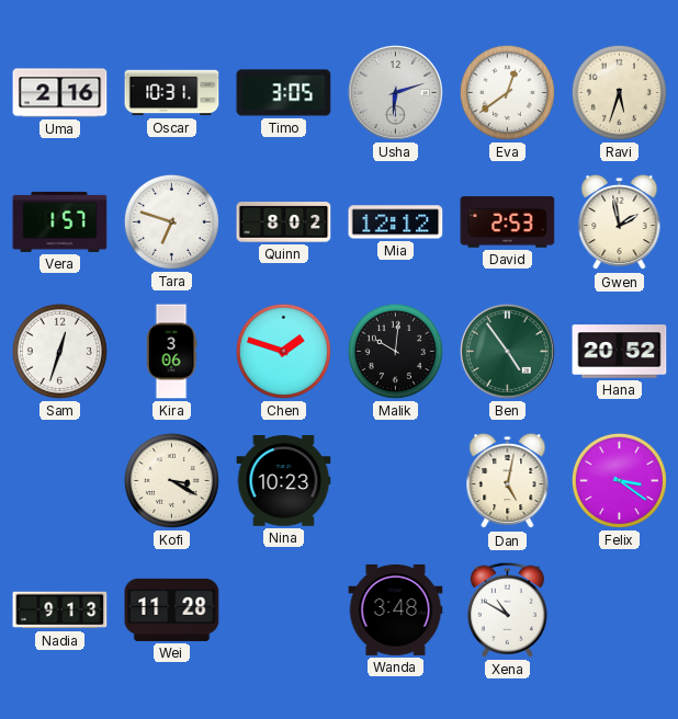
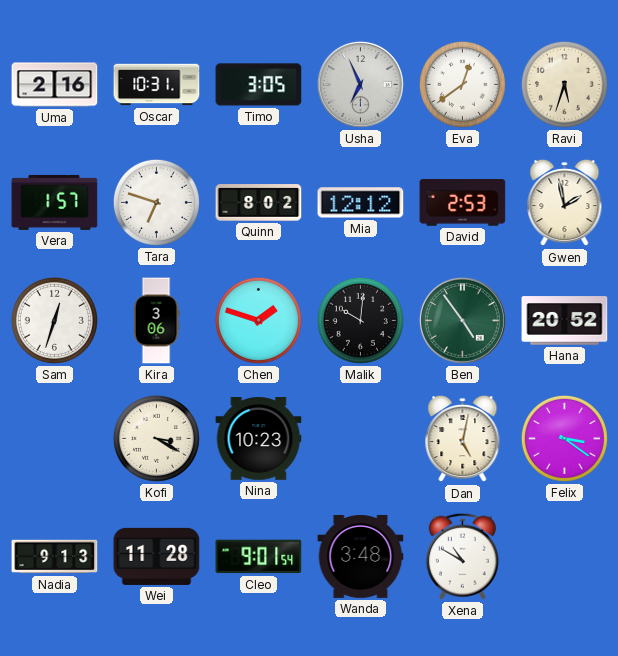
Usha: 6:12 -> 6:56 (360, 84)
Cleo: none -> 9:01 (259, 557)
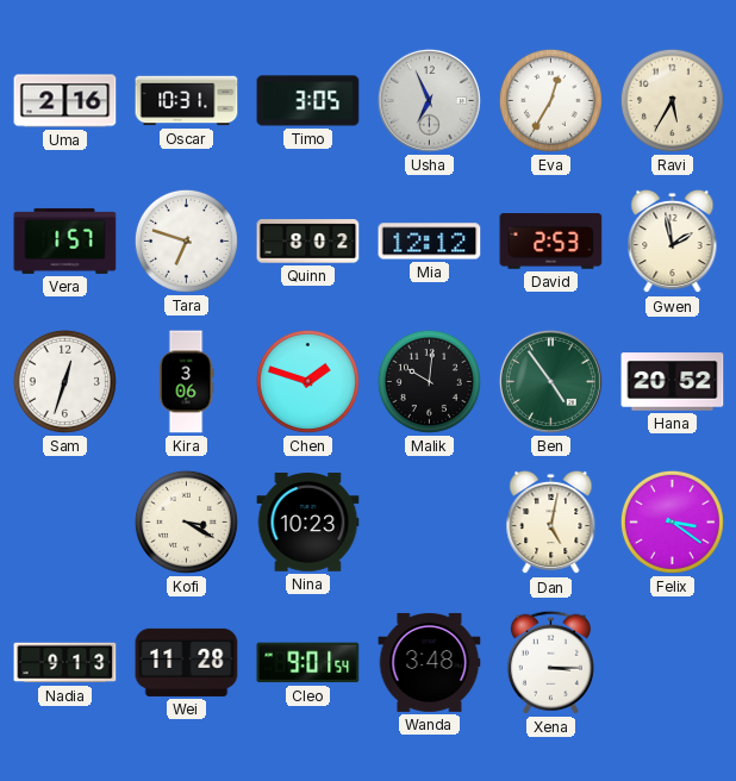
Eva: 12:39 -> 12:35 (550, 100)
Ravi: 5:33 -> 5:35 (672, 100)
Xena: 10:50 -> 3:15 (550, 662)
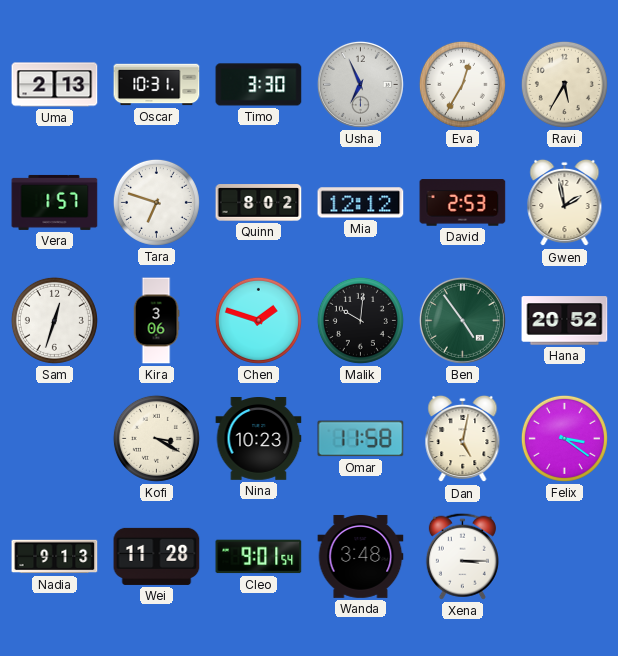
Uma: 2:16 -> 2:13 (55, 85)
Timo: 3:05 -> 3:30 (259, 85)
Omar: none -> 11:58 (361, 439)
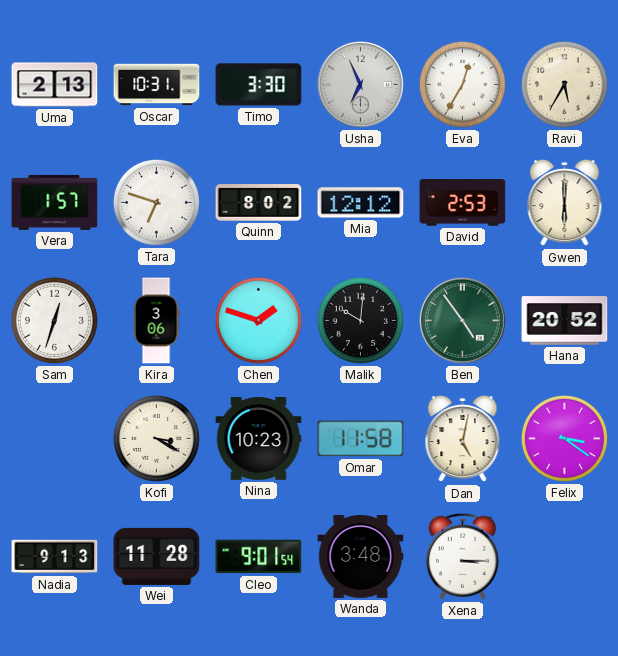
Gwen: 1:58 -> 6:00 (565, 203)
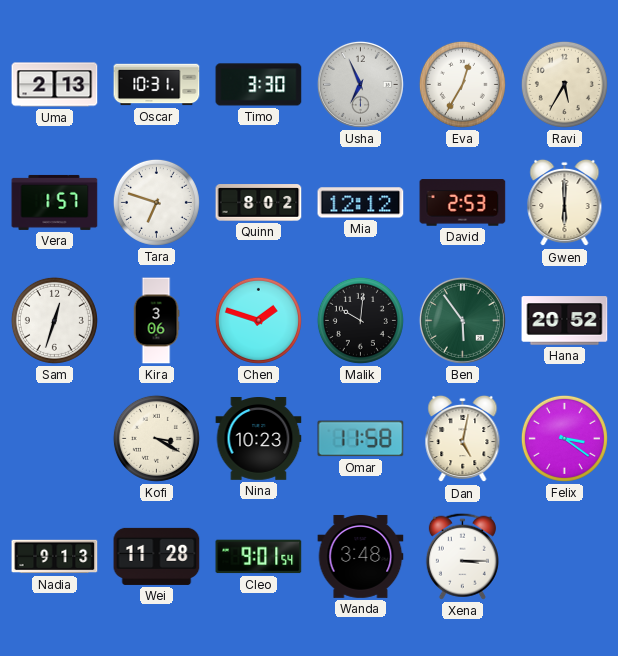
Ben: 4:54 -> 5:54 (462, 320)
